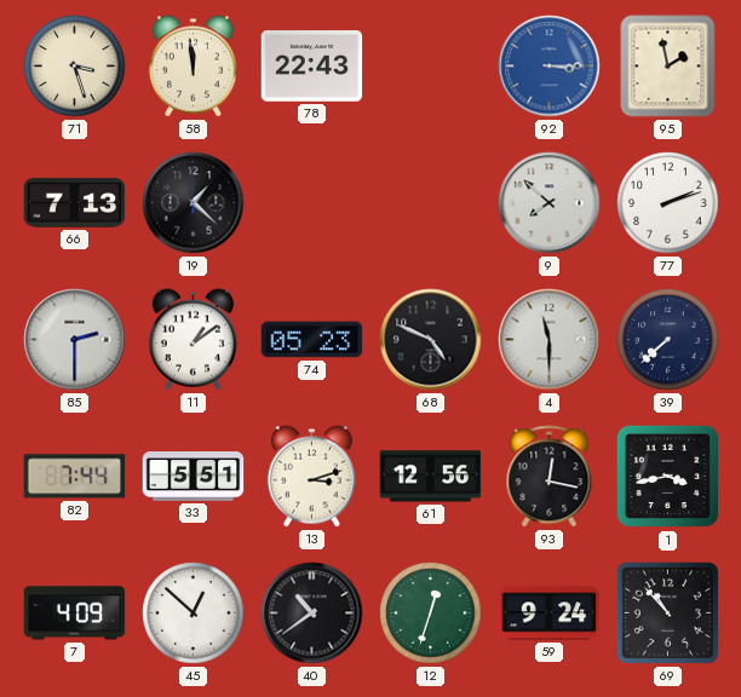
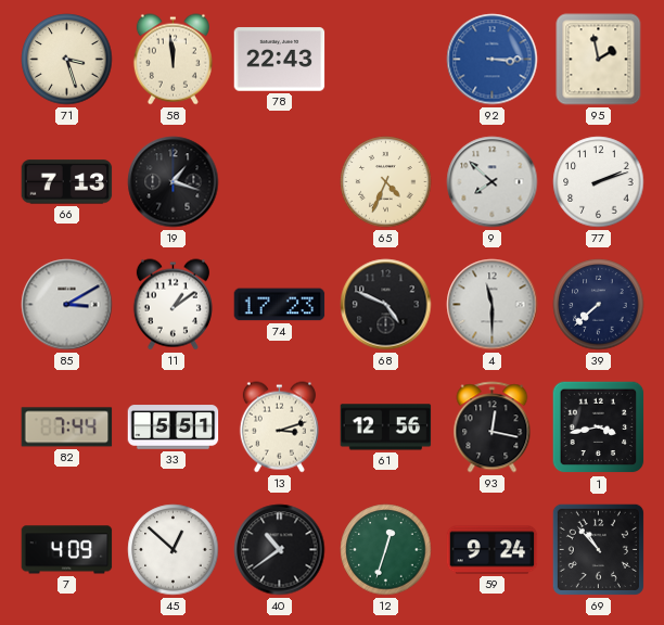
19: 1:22 -> 1:18 (174, 182)
65: none -> 4:34 (386, 182)
85: 2:30 -> 3:10 (67, 305)
74: 05:23 -> 17:23 (280, 305)
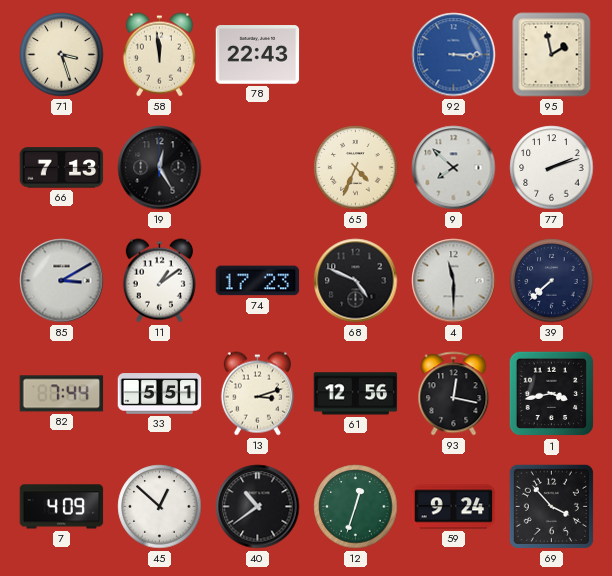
19: 1:18 -> 12:25 (160, 168)
69: 10:53 -> 3:53 (551, 506)
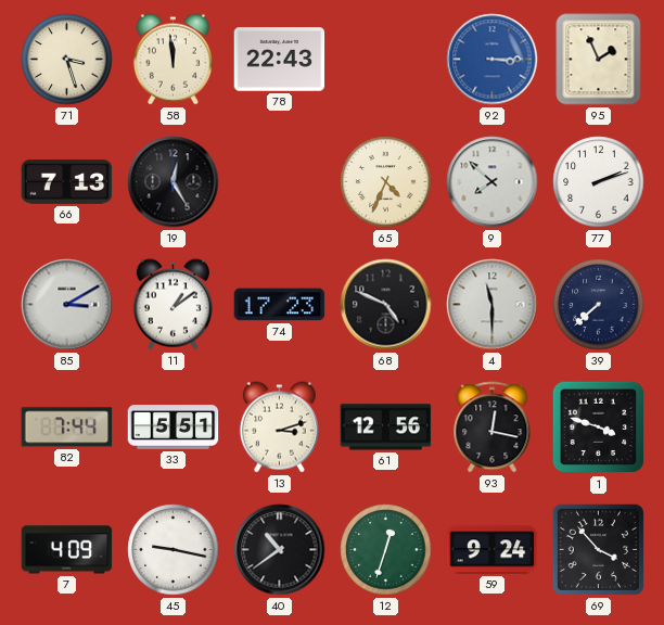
95: 1:58 -> 1:56 (599, 60)
1: 3:43 -> 3:48 (599, 428)
45: 12:52 -> 9:17 (174, 550)
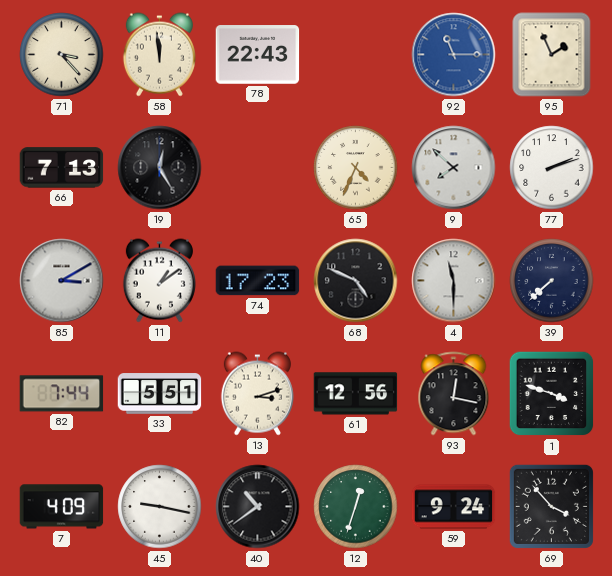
71: 3:27 -> 3:23 (62, 55)
92: 3:15 -> 11:15 (454, 55)
